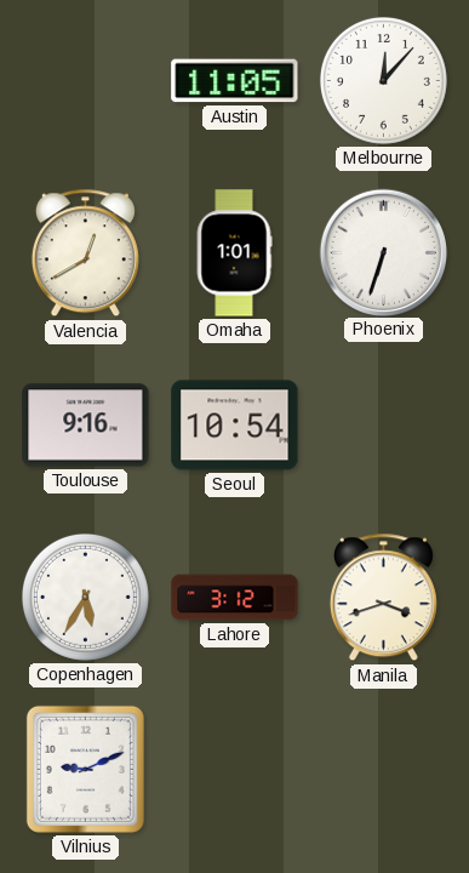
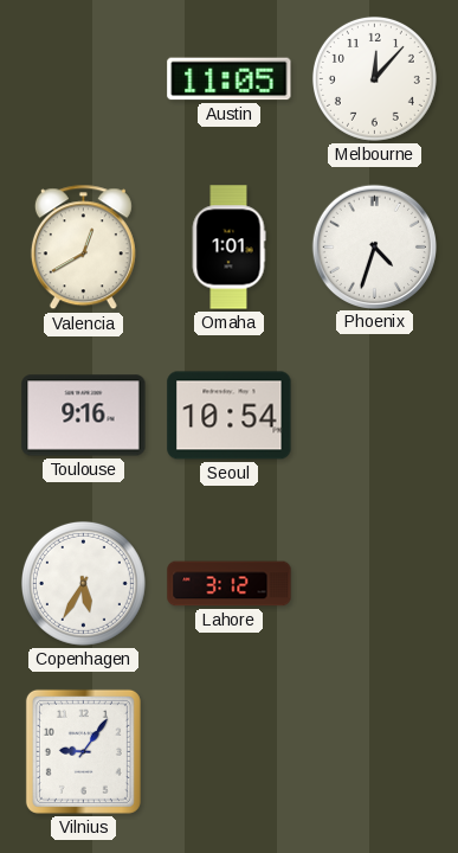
Phoenix: 6:33 -> 4:33 (374, 246)
Manila: 3:42 -> none (383, 598)
Vilnius: 9:11 -> 9:06 (83, 751)
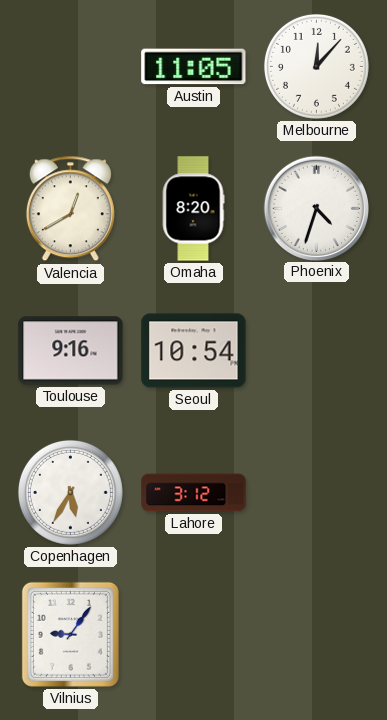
Omaha: 1:01 -> 8:20 (193, 209)
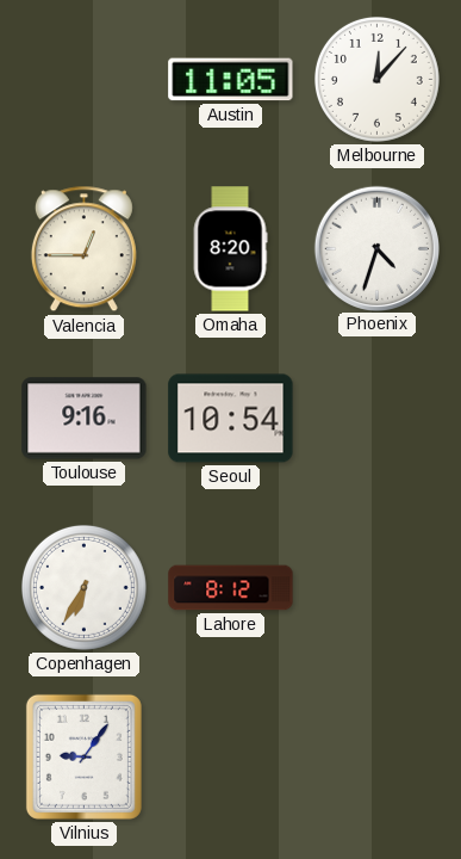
Valencia: 12:40 -> 12:45 (83, 249)
Copenhagen: 5:35 -> 6:35 (83, 587)
Lahore: 3:12 -> 8:12 (231, 588)
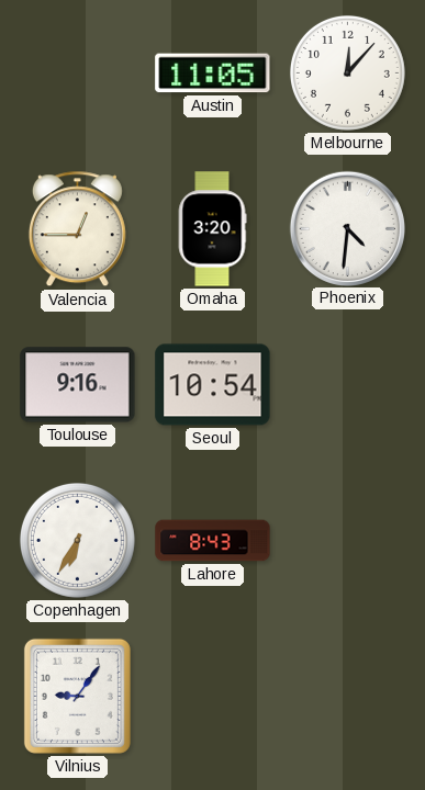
Omaha: 8:20 -> 3:20 (212, 229)
Phoenix: 4:33 -> 4:31 (347, 228)
Lahore: 8:12 -> 8:43 (213, 541)
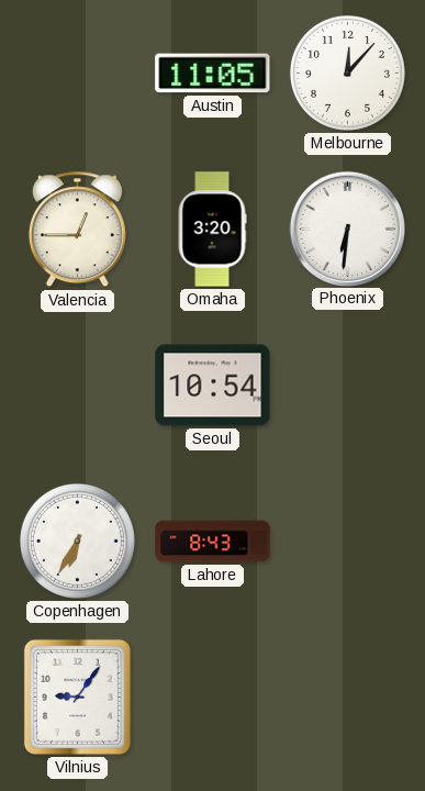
Phoenix: 4:31 -> 6:31 (347, 229)
Toulouse: 9:16 -> none (78, 385)
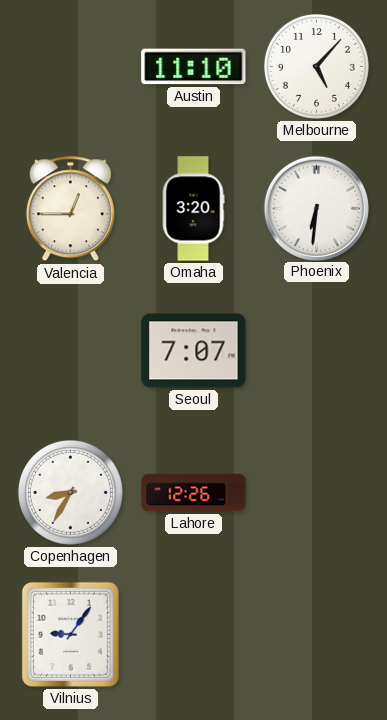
Austin: 11:05 -> 11:10 (194, 67)
Melbourne: 12:07 -> 5:07 (316, 66)
Seoul: 10:54 -> 7:07 (194, 351)
Copenhagen: 6:35 -> 8:35 (70, 492)
Lahore: 8:43 -> 12:26 (194, 493)
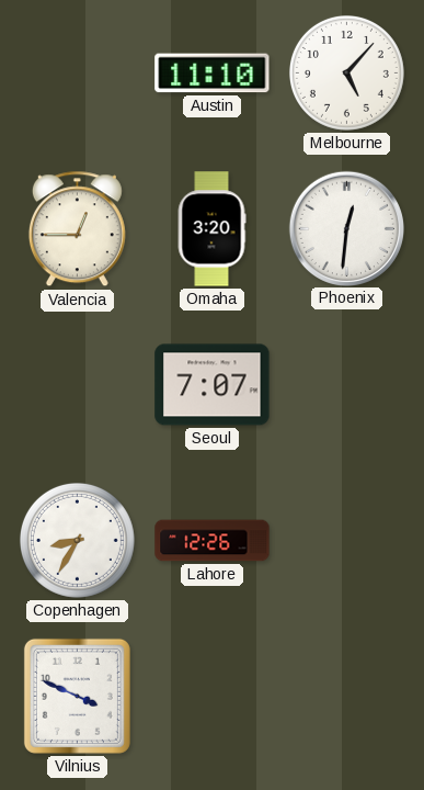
Phoenix: 6:31 -> 12:31 (346, 228)
Vilnius: 9:06 -> 3:49 (77, 696)
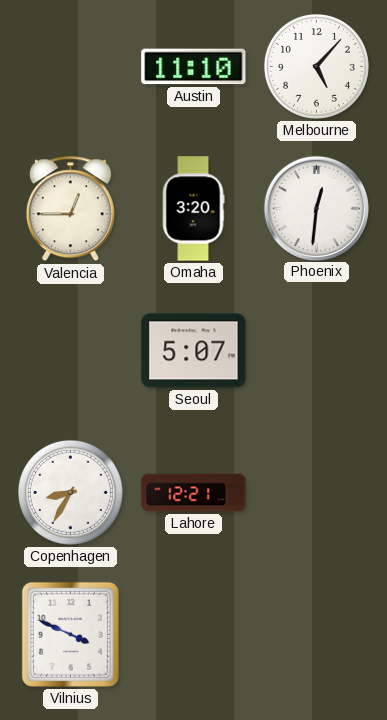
Seoul: 7:07 -> 5:07 (194, 351)
Lahore: 12:26 -> 12:21 (194, 493)
